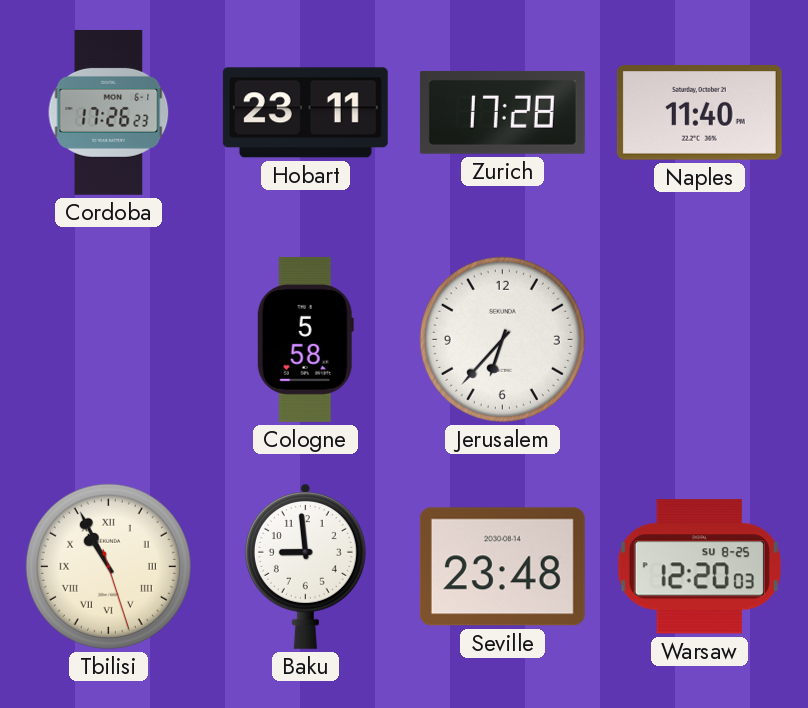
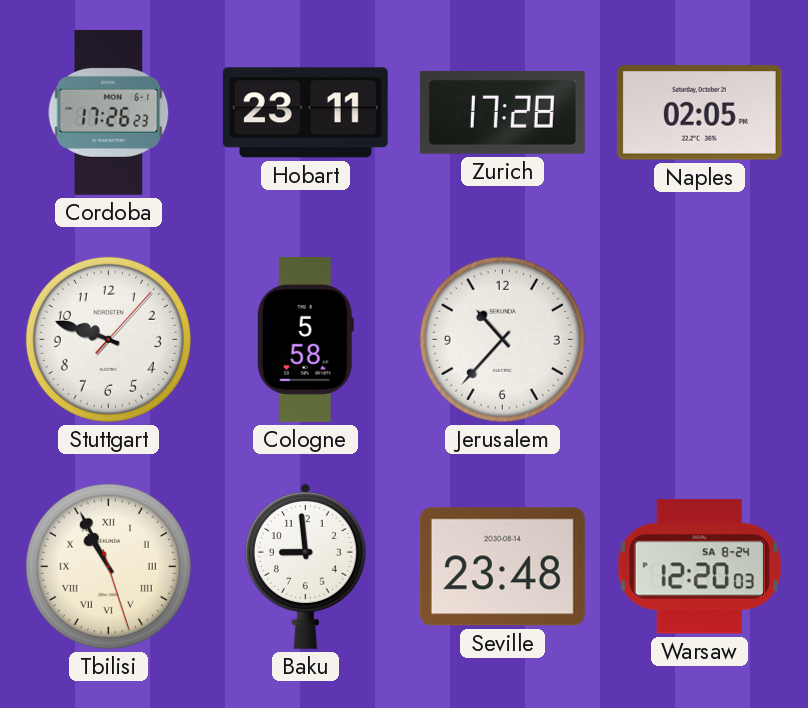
Naples: 11:40 -> 02:05 (699, 113)
Stuttgart: none -> 9:48 (108, 339)
Jerusalem: 6:37 -> 10:37 (502, 339)
Warsaw date: SU 8-25 -> SA 8-24 (699, 567)
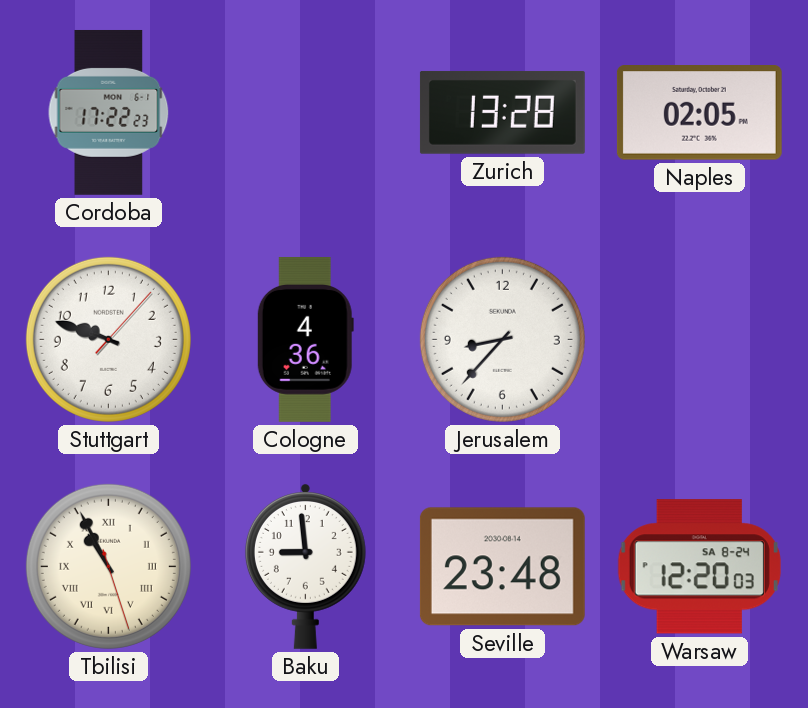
Cordoba: 17:26 -> 17:22 (109, 112)
Hobart: 23:11 -> none (305, 113)
Zurich: 17:28 -> 13:28 (502, 113)
Cologne: 5:58 -> 4:36 (305, 339)
Jerusalem: 10:37 -> 8:37 (502, 339)
